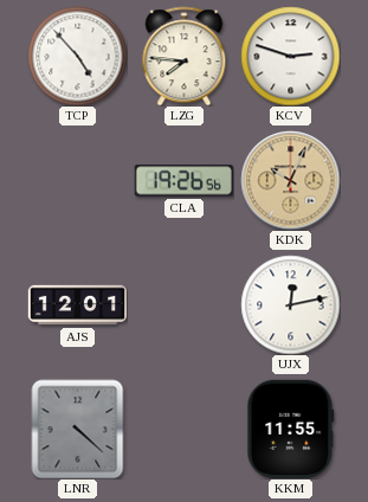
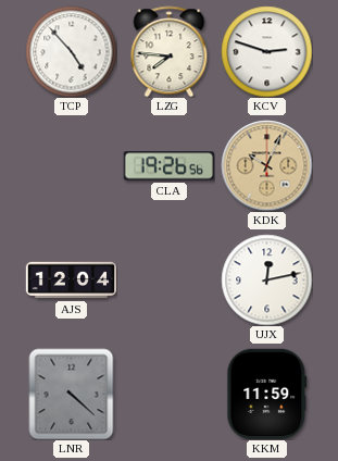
AJS: 12:01 -> 12:04 (71, 281)
KKM: 11:55 -> 11:59 (267, 394)
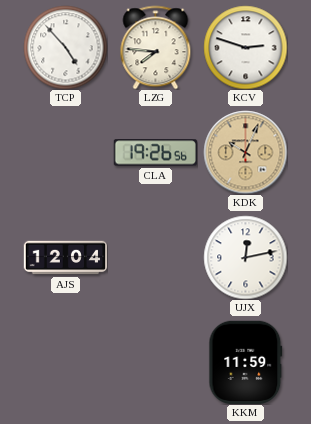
LNR: 4:22 -> none (72, 394)
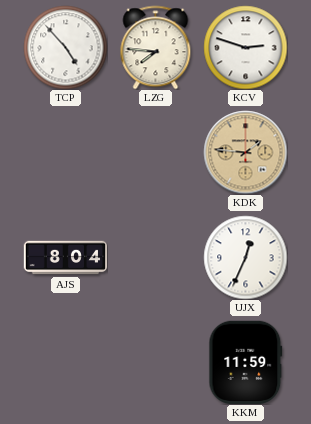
CLA: 19:26 -> none (155, 153)
KDK: 10:04 -> 1:46 (245, 152)
AJS: 12:04 -> 8:04 (65, 258)
UJX: 12:13 -> 12:34 (245, 257)
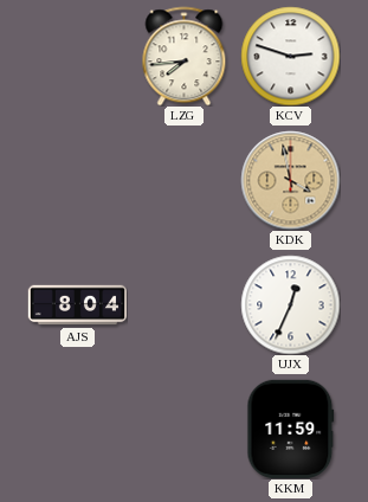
TCP: 4:53 -> none (65, 47)
LZG: 7:46 -> 7:44 (185, 56)
KDK: 1:46 -> 3:58 (290, 180)
